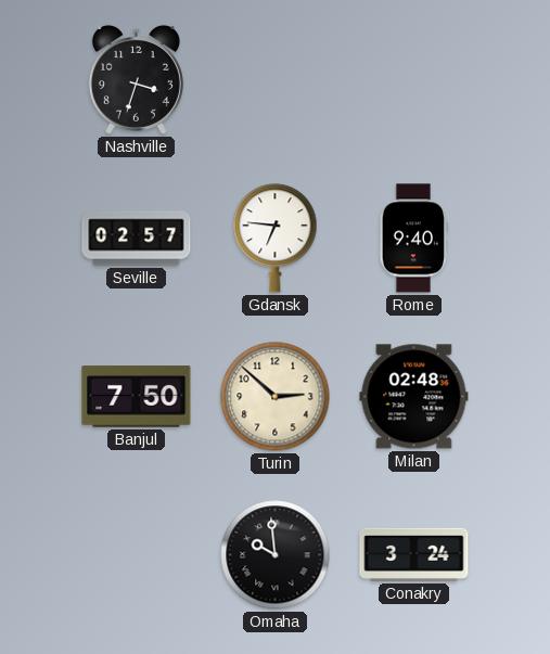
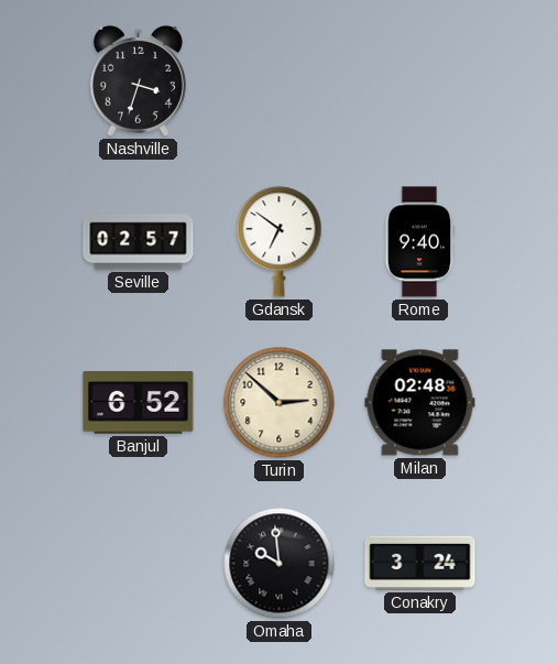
Gdansk: 6:46 -> 6:51 (280, 242)
Banjul: 7:50 -> 6:52 (139, 403)
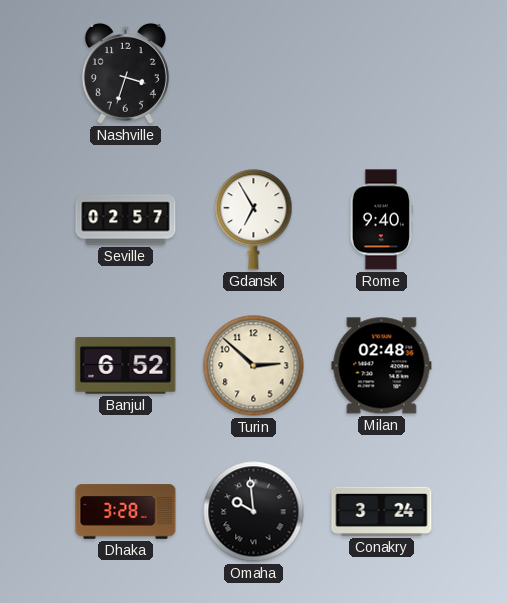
Gdansk: 6:51 -> 6:55 (254, 220)
Dhaka: none -> 3:28 (126, 512)
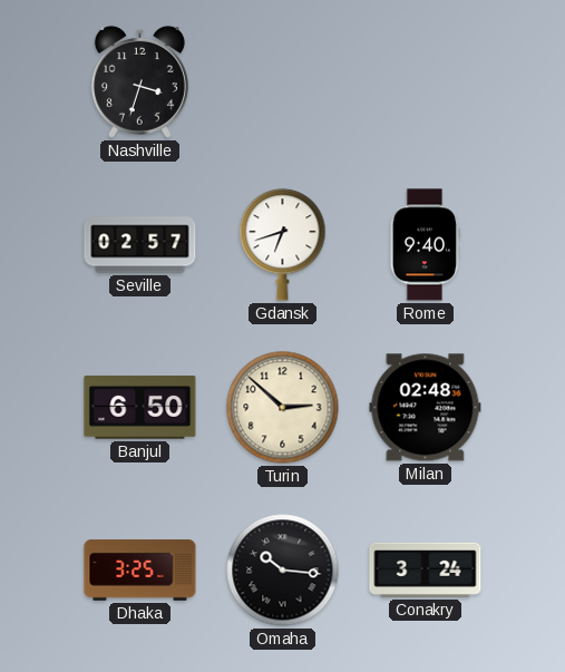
Gdansk: 6:55 -> 6:42 (283, 245)
Banjul: 6:52 -> 6:50 (140, 408)
Dhaka: 3:28 -> 3:25 (140, 571)
Omaha: 9:59 -> 10:16 (283, 571)
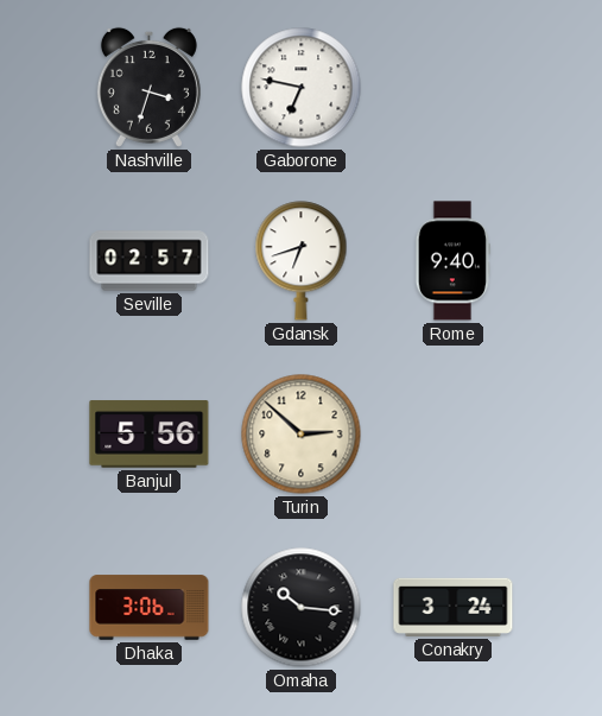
Gaborone: none -> 6:47 (302, 88)
Banjul: 6:50 -> 5:56 (150, 435)
Milan: 02:48 -> none (426, 408)
Dhaka: 3:25 -> 3:06 (150, 608)
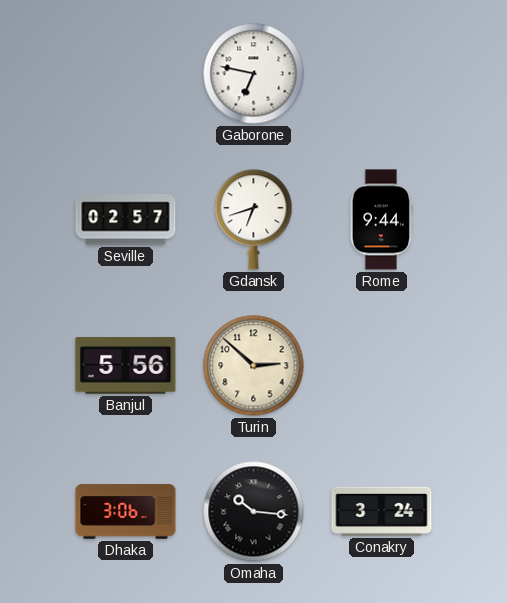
Nashville: 3:33 -> none (148, 87)
Rome: 9:40 -> 9:44 (381, 220)
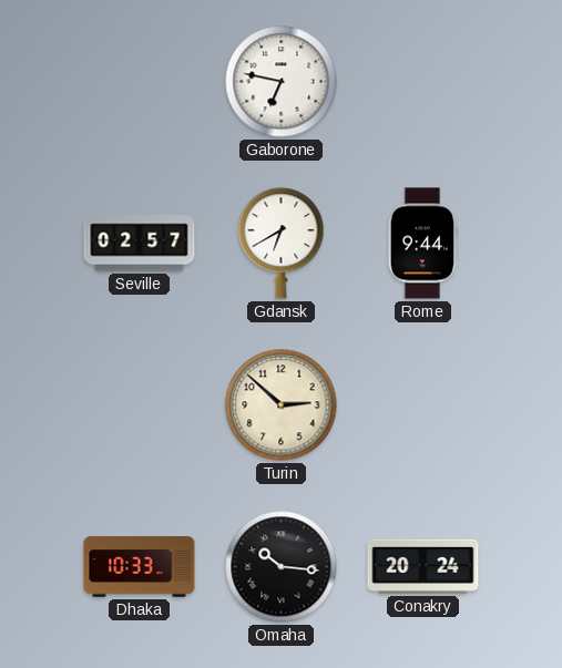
Gdansk: 6:42 -> 6:40 (282, 244)
Banjul: 5:56 -> none (126, 366)
Dhaka: 3:06 -> 10:33 (140, 567)
Conakry: 3:24 -> 20:24 (423, 566)
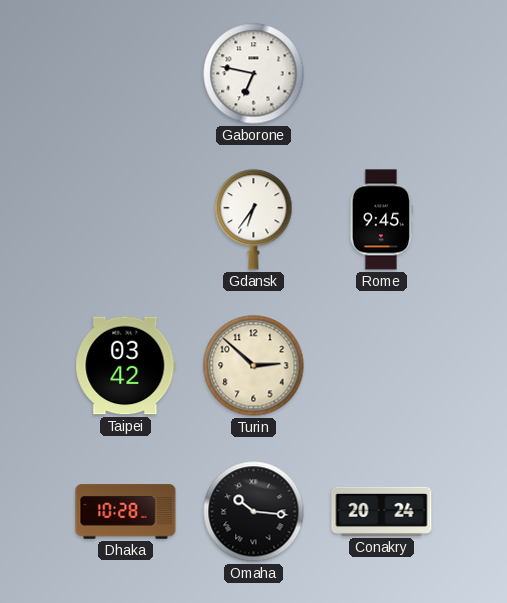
Seville: 02:57 -> none (140, 244)
Gdansk: 6:40 -> 6:36 (254, 220)
Rome: 9:44 -> 9:45 (381, 220)
Taipei: none -> 03:42 (126, 366)
Dhaka: 10:33 -> 10:28 (126, 512)
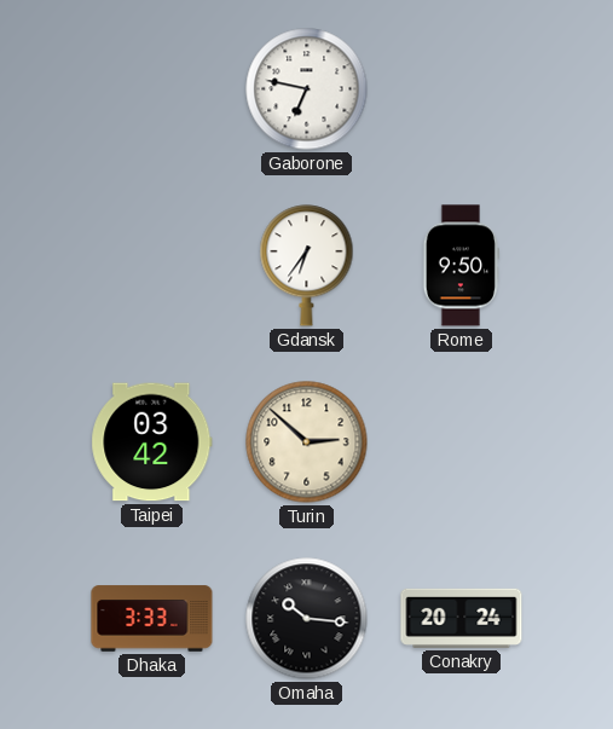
Rome: 9:45 -> 9:50 (461, 266)
Dhaka: 10:28 -> 3:33 (152, 619)
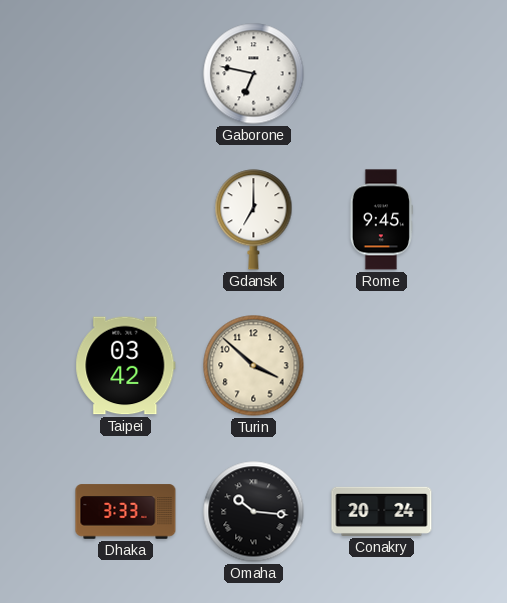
Gdansk: 6:36 -> 7:00 (254, 220)
Rome: 9:50 -> 9:45 (381, 220)
Turin: 2:52 -> 3:52 (254, 366)
